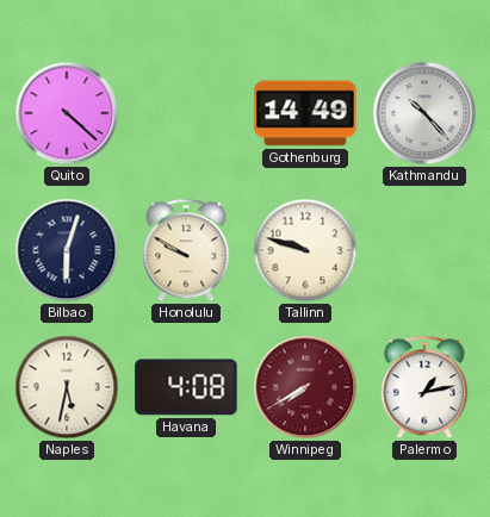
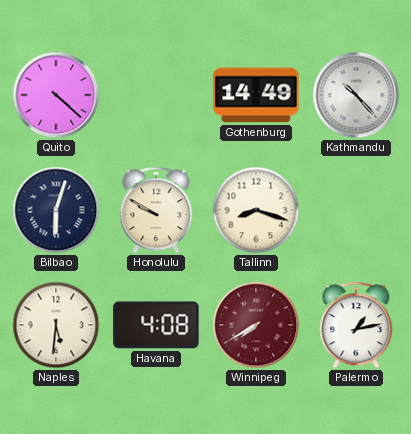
Tallinn: 9:48 -> 8:18 (256, 210)
Naples: 5:32 -> 5:31 (56, 325)
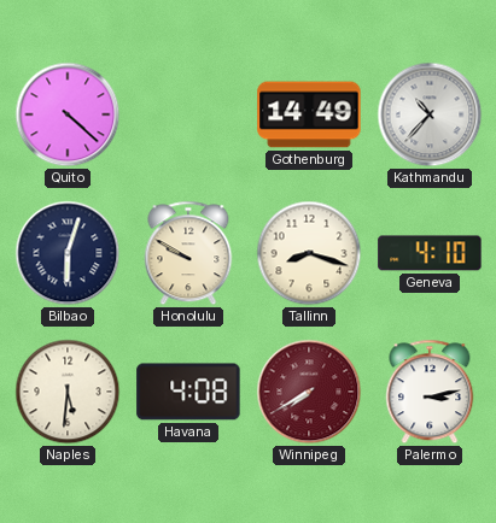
Kathmandu: 10:23 -> 10:37 (430, 114)
Geneva: none -> 4:10 (430, 253)
Palermo: 1:13 -> 3:13 (430, 392)
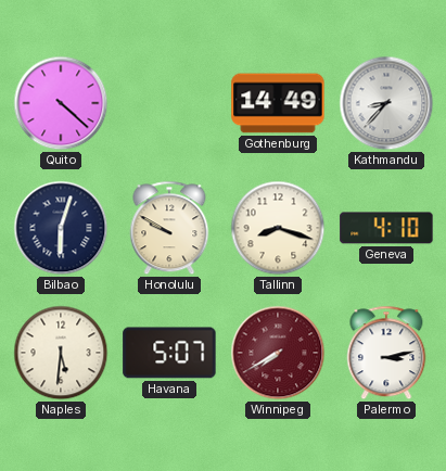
Kathmandu: 10:37 -> 8:37 (386, 103)
Havana: 4:08 -> 5:07 (169, 353)
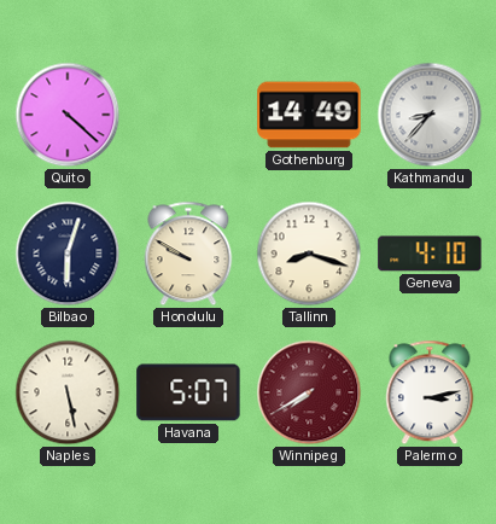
Naples: 5:31 -> 5:28 (68, 392)
